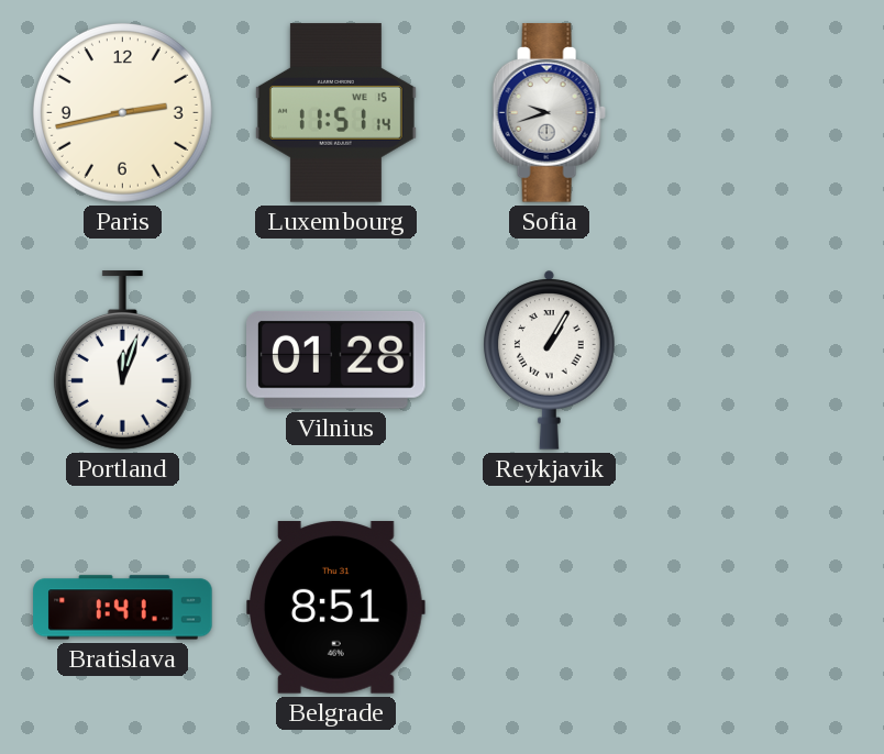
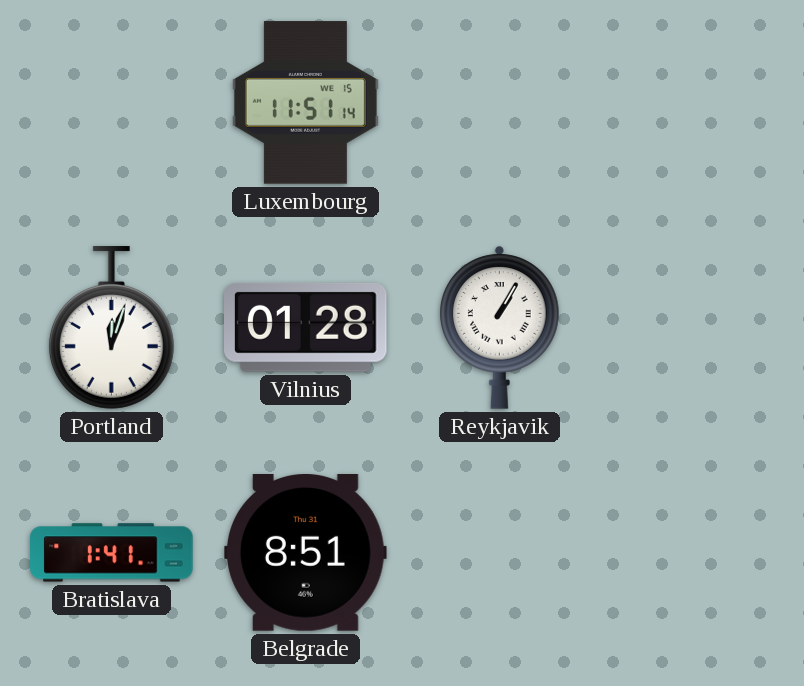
Paris: 2:43 -> none (122, 112)
Sofia: 9:42 -> none (549, 113)
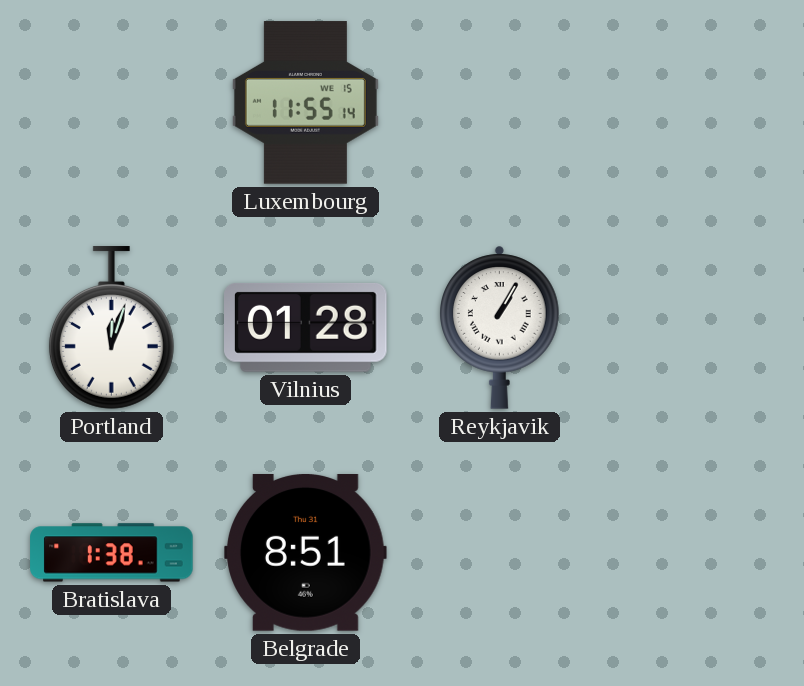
Luxembourg: 11:51 -> 11:55 (305, 103)
Bratislava: 1:41 -> 1:38 (112, 553)
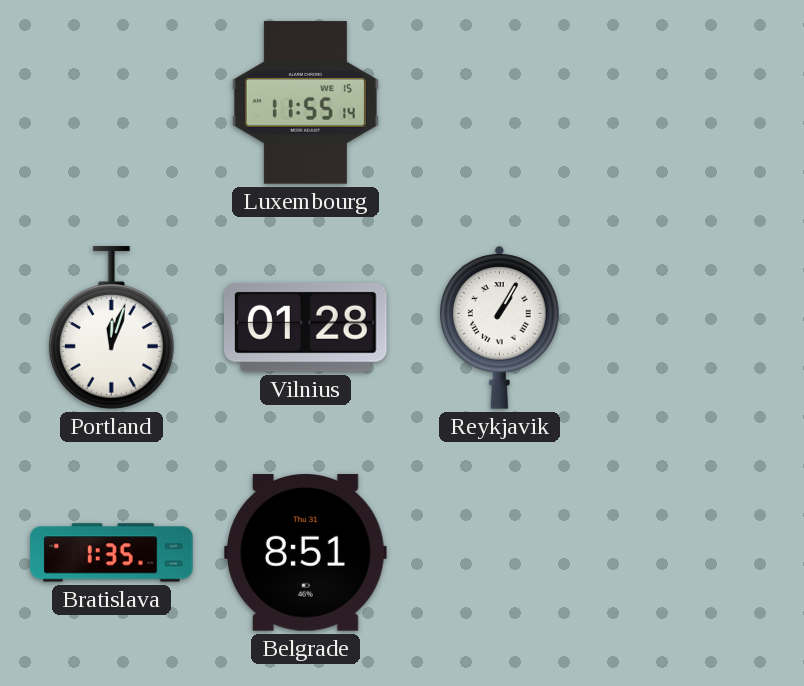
Bratislava: 1:38 -> 1:35 (112, 553)
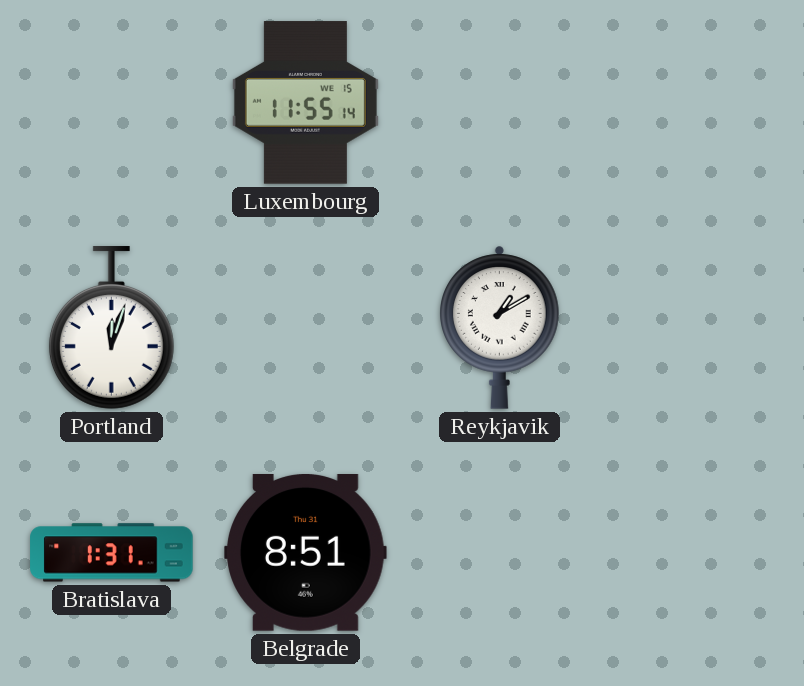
Vilnius: 01:28 -> none (306, 327)
Reykjavik: 1:05 -> 1:10 (500, 327)
Bratislava: 1:35 -> 1:31 (112, 553)
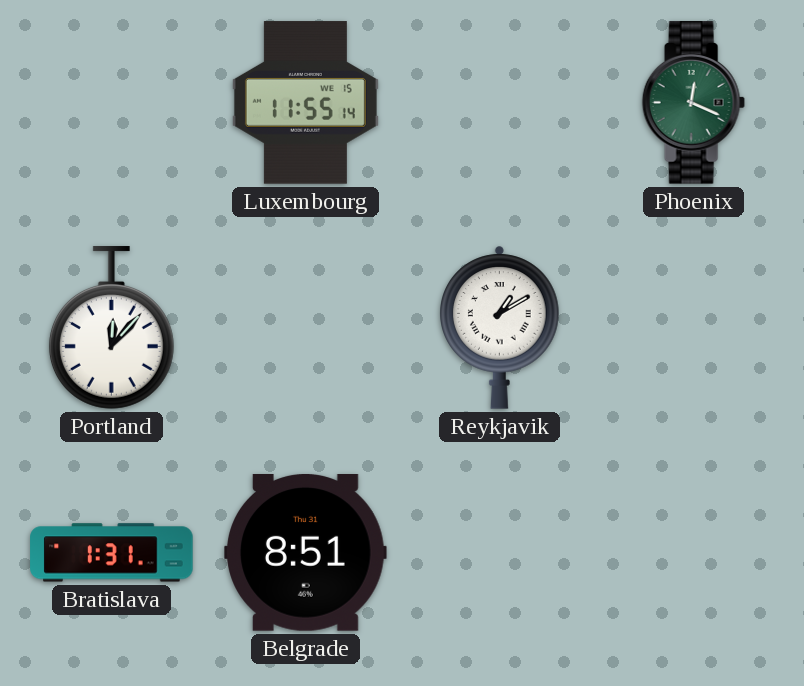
Phoenix: none -> 12:19 (693, 103)
Portland: 12:03 -> 12:07 (111, 328)
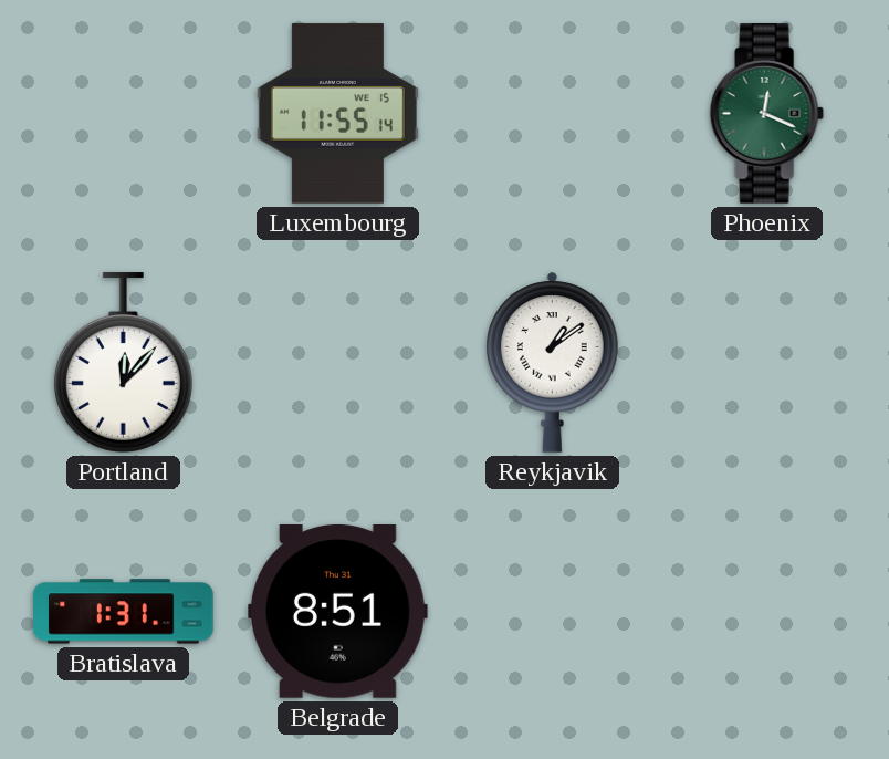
Reykjavik: 1:10 -> 1:09 (553, 362)
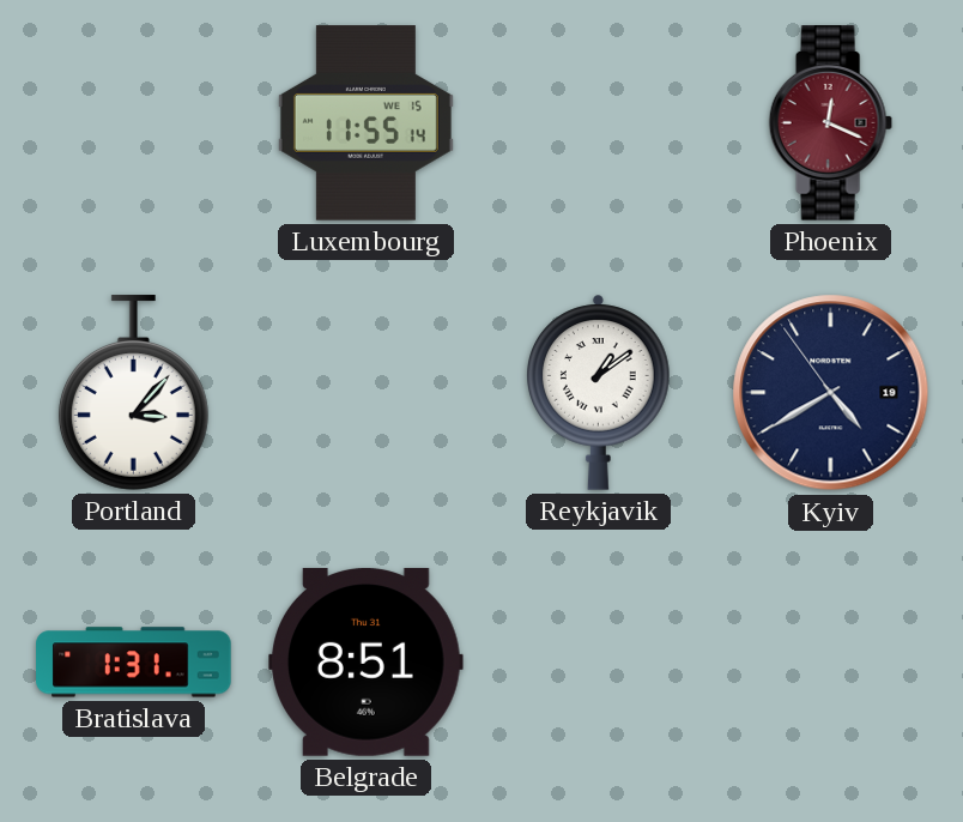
Phoenix dial: green -> burgundy (830, 123)
Portland: 12:07 -> 3:07 (133, 393)
Kyiv: none -> 4:39 (831, 393)
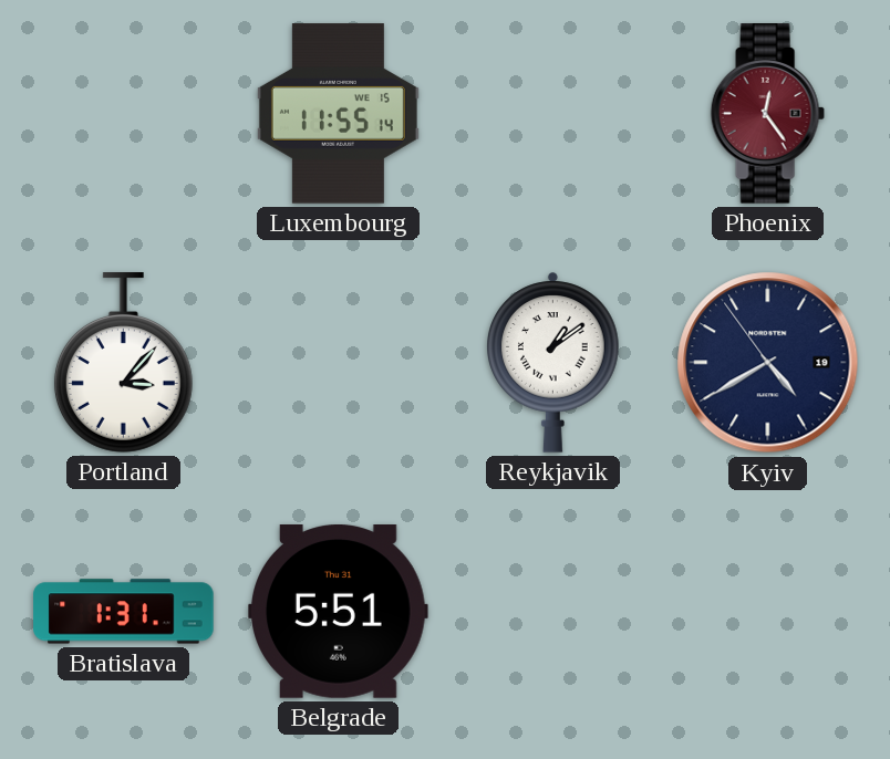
Phoenix: 12:19 -> 12:24 (767, 114)
Belgrade: 8:51 -> 5:51 (339, 612)
